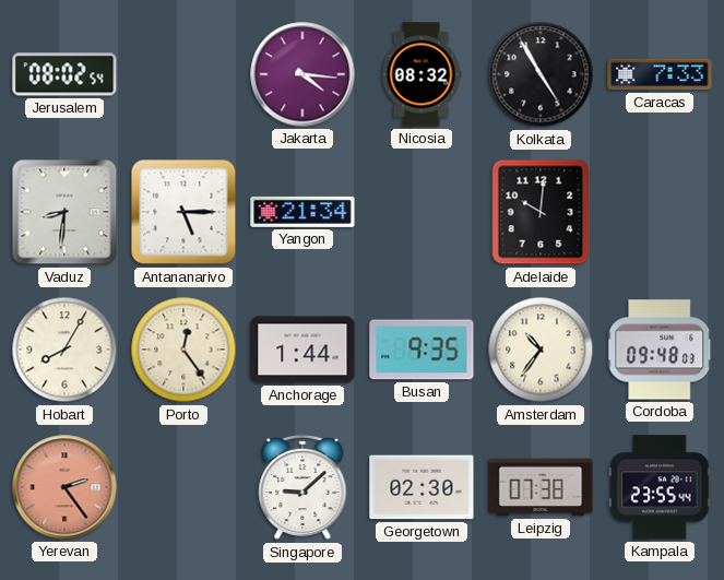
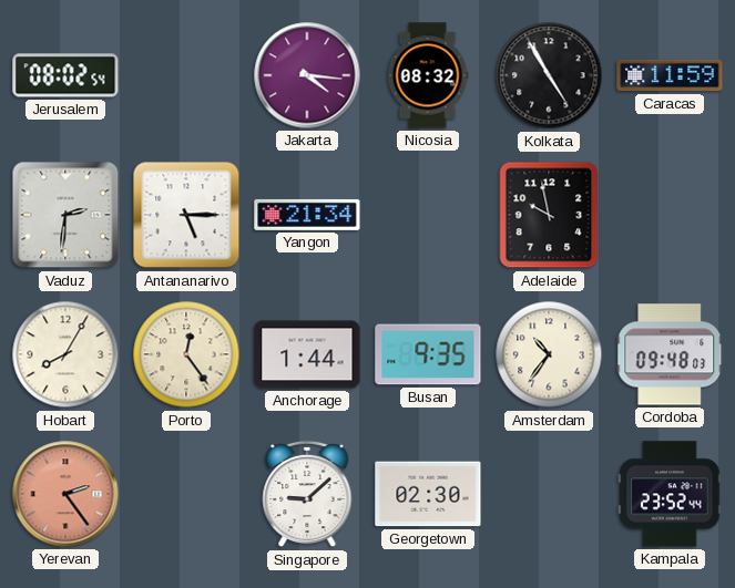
Caracas: 7:33 -> 11:59 (670, 75)
Vaduz: 8:31 -> 2:31 (65, 215)
Adelaide: 10:01 -> 9:58 (549, 215)
Leipzig: 07:38 -> none (541, 487)
Kampala: 23:55 -> 23:52 (670, 494)
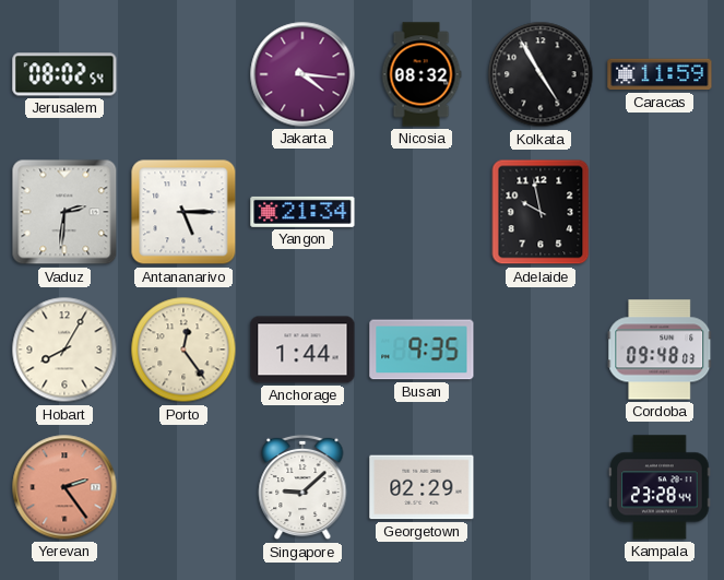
Amsterdam: 10:36 -> none (549, 354)
Georgetown: 02:30 -> 02:29 (422, 487)
Kampala: 23:52 -> 23:28 (660, 487)
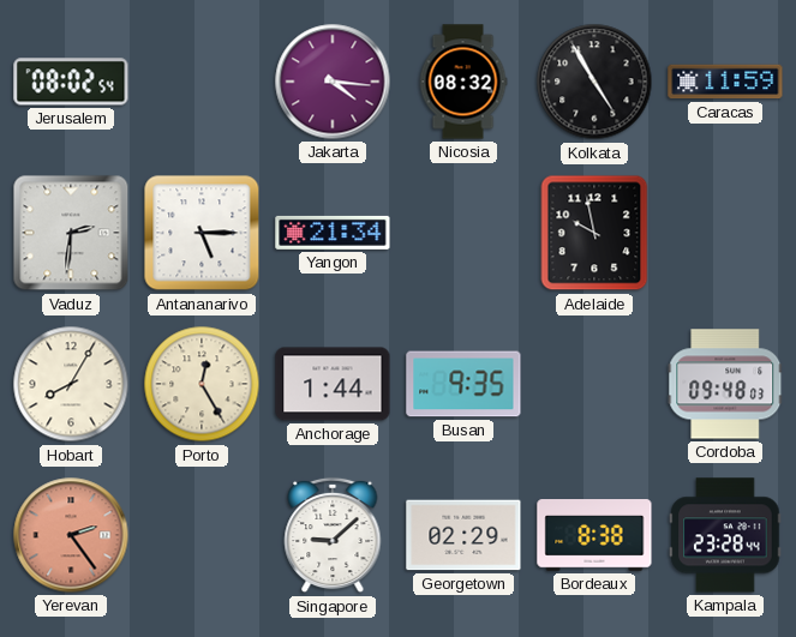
Porto: 12:24 -> 12:25 (202, 384)
Bordeaux: none -> 8:38 (594, 535)
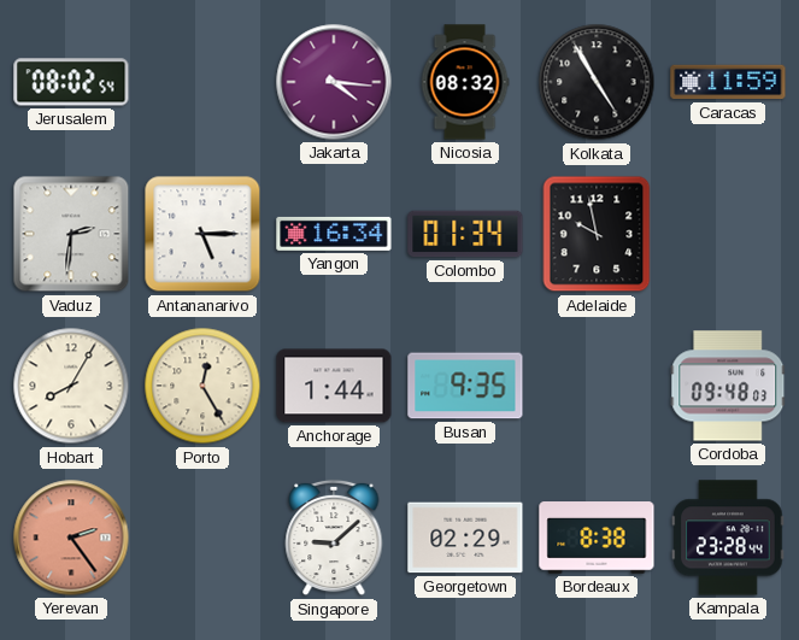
Yangon: 21:34 -> 16:34 (334, 234)
Colombo: none -> 01:34 (465, 234)
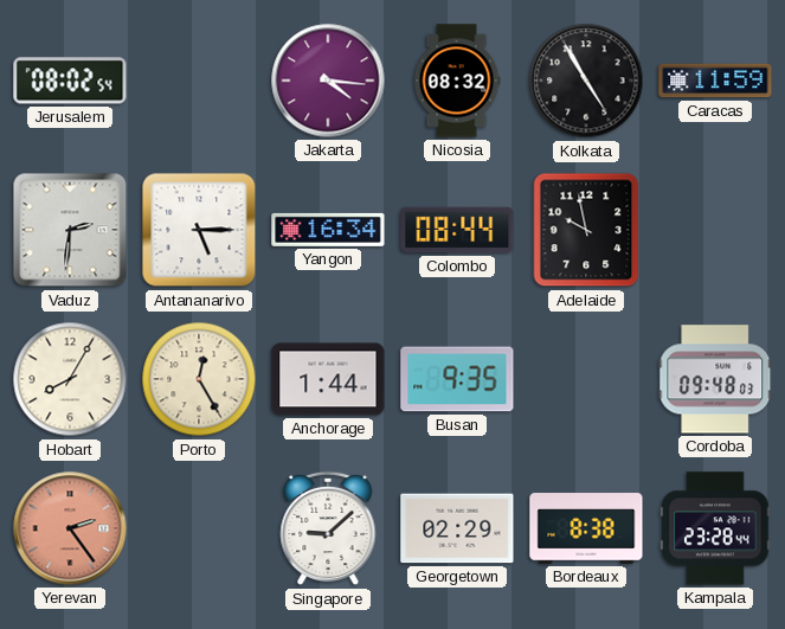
Colombo: 01:34 -> 08:44 (457, 230)
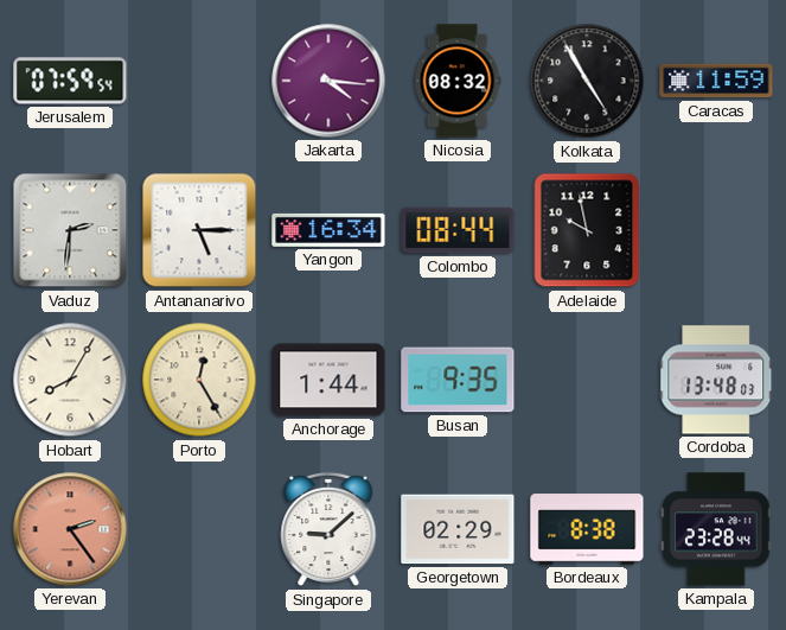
Jerusalem: 08:02 -> 07:59 (70, 81)
Cordoba: 09:48 -> 13:48 (716, 380)
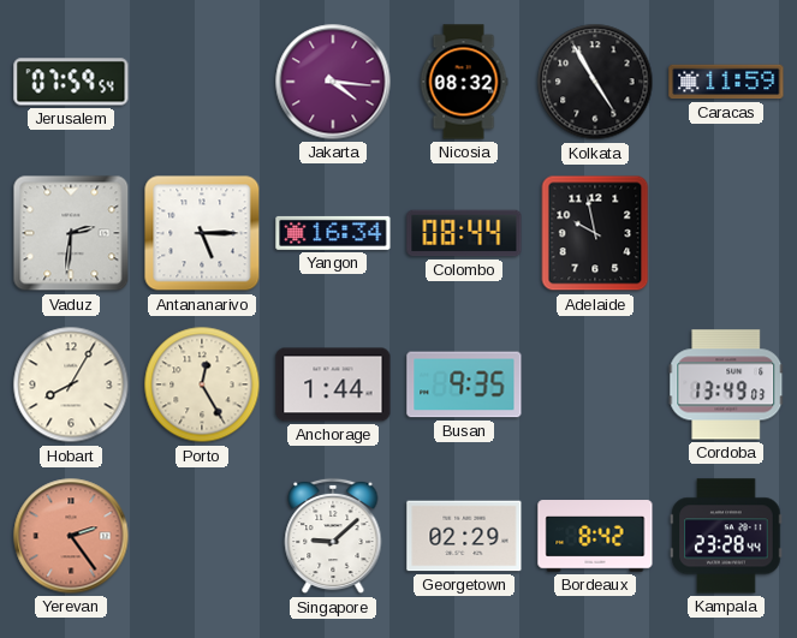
Cordoba: 13:48 -> 13:49 (726, 384)
Bordeaux: 8:38 -> 8:42 (595, 536)
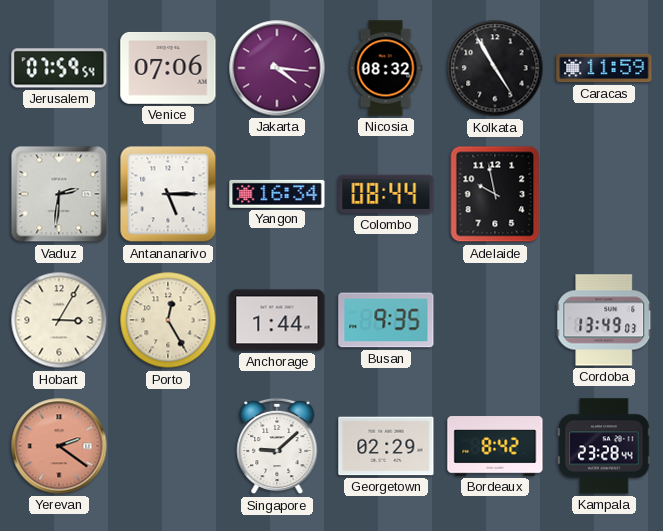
Venice: none -> 07:06 (168, 68)
Hobart: 8:05 -> 3:05 (59, 320)
Yerevan: 2:24 -> 2:21 (59, 446)
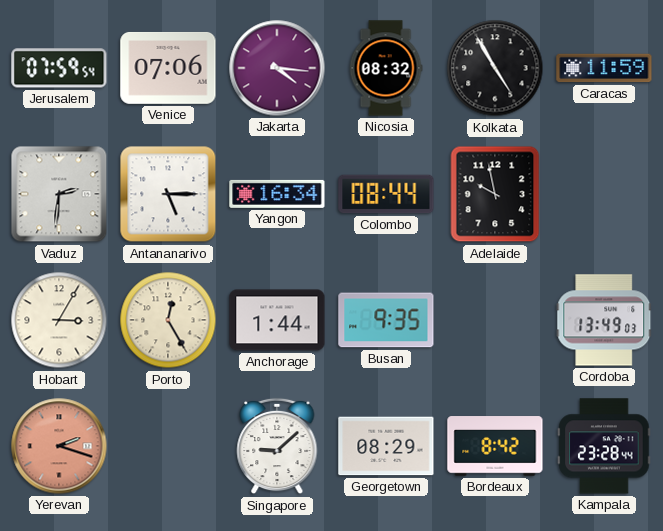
Yerevan: 2:21 -> 2:18 (59, 446)
Georgetown: 02:29 -> 08:29 (386, 446)
